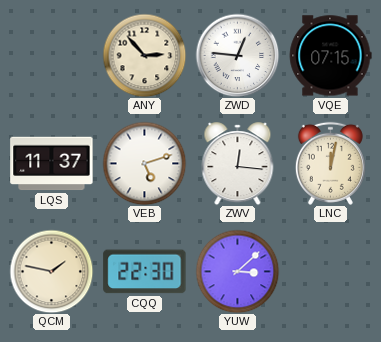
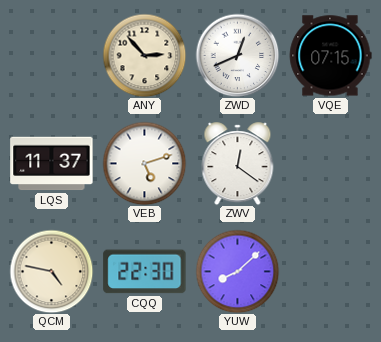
ZWD: 12:46 -> 12:41 (237, 55)
ZWV: 12:16 -> 12:21 (238, 164)
LNC: 12:02 -> none (330, 163)
QCM: 1:47 -> 4:47 (51, 271)
YUW: 3:08 -> 8:08 (237, 271)
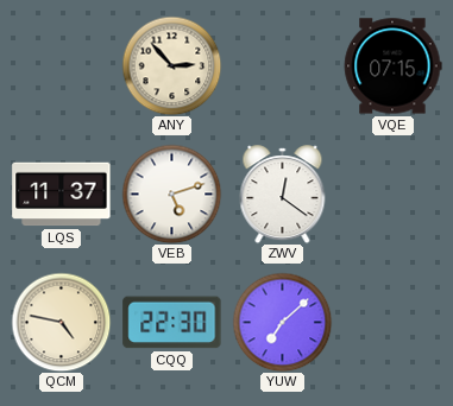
ZWD: 12:41 -> none (237, 55)
YUW: 8:08 -> 7:08 (282, 322)
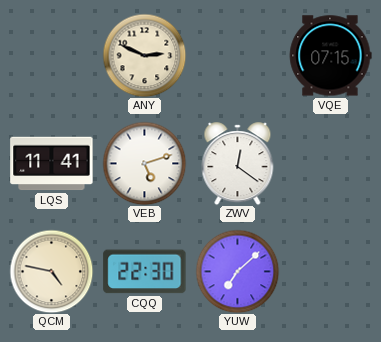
ANY: 2:53 -> 2:49 (144, 55)
LQS: 11:37 -> 11:41 (52, 164)
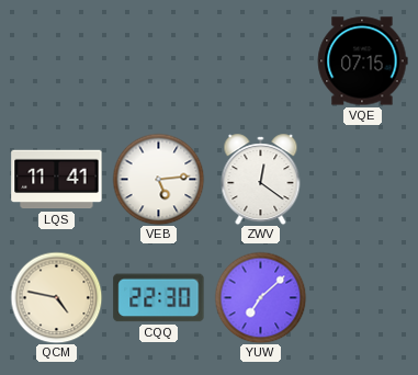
ANY: 2:49 -> none (144, 55)
VEB: 5:12 -> 5:14 (158, 179)
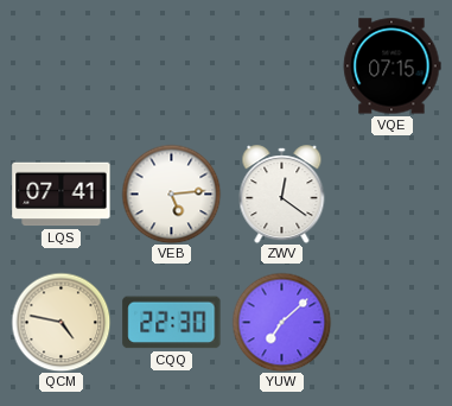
LQS: 11:41 -> 07:41 (62, 195)
